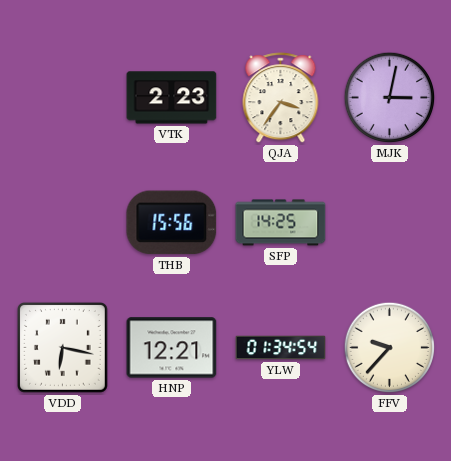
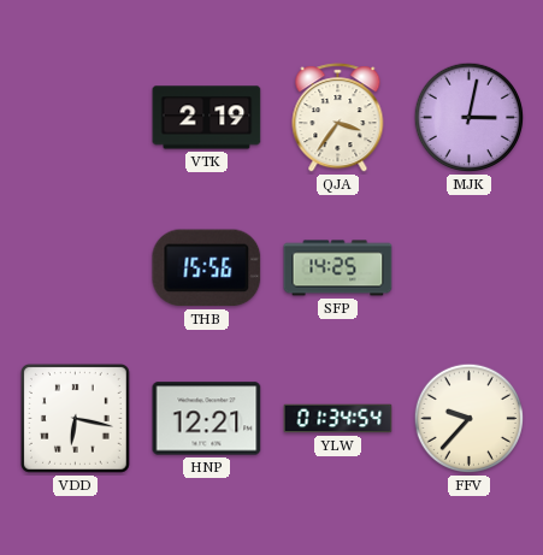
VTK: 2:23 -> 2:19 (207, 118)
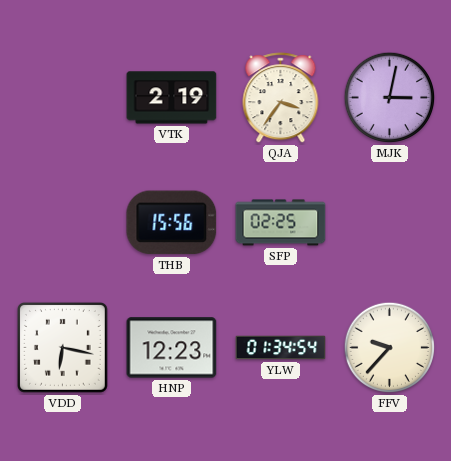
SFP: 14:25 -> 02:25 (281, 223)
HNP: 12:21 -> 12:23 (172, 348)
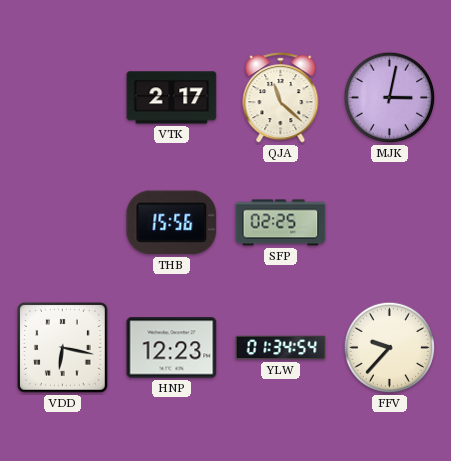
VTK: 2:19 -> 2:17 (172, 98)
QJA: 3:36 -> 11:22 (281, 98)
